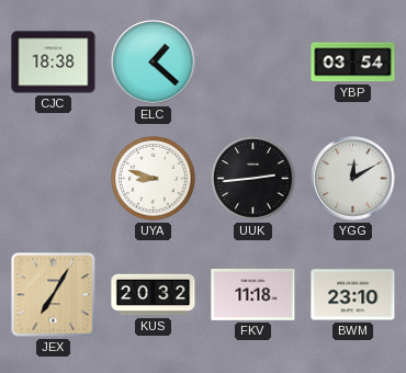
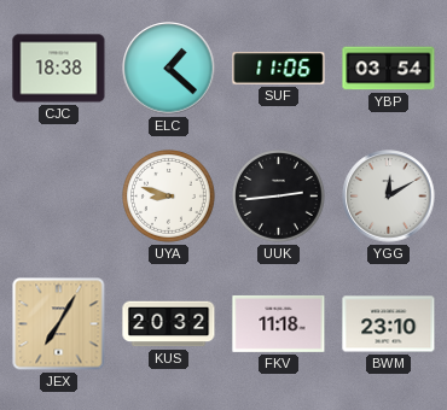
SUF: none -> 11:06 (279, 69)
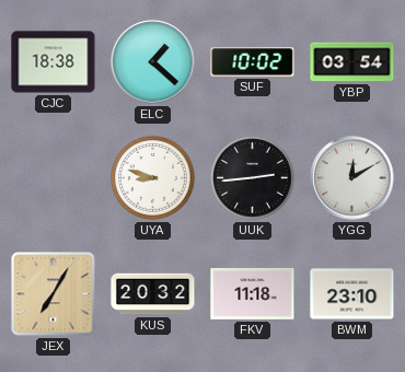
SUF: 11:06 -> 10:02 (253, 62)
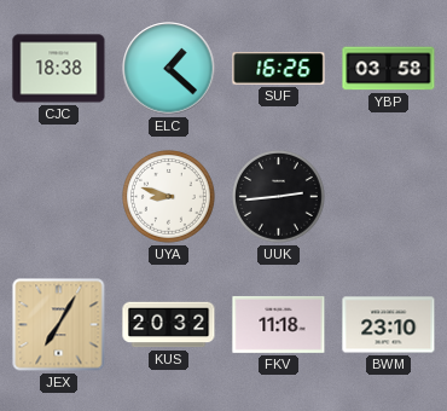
SUF: 10:02 -> 16:26 (279, 69)
YBP: 03:54 -> 03:58 (389, 69)
YGG: 12:10 -> none (352, 178)
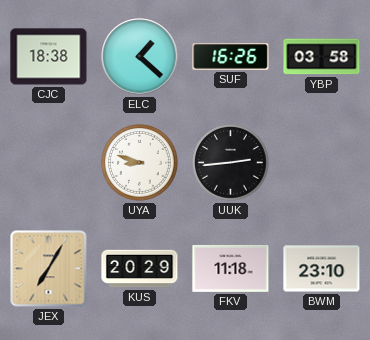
KUS: 20:32 -> 20:29 (140, 269)
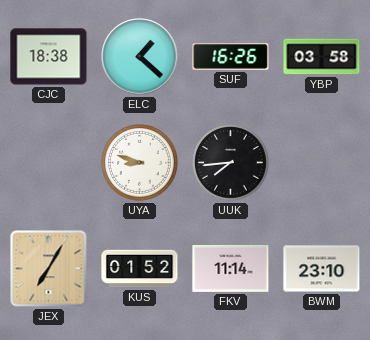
UUK: 2:44 -> 7:44 (231, 163)
KUS: 20:29 -> 01:52 (140, 269)
FKV: 11:18 -> 11:14 (231, 268)
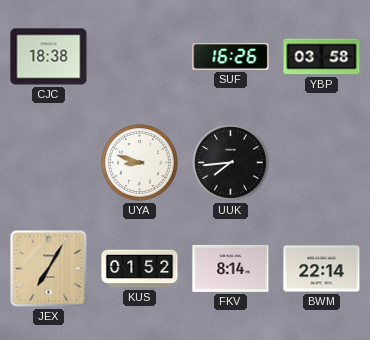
ELC: 1:22 -> none (140, 57)
FKV: 11:14 -> 8:14 (231, 268)
BWM: 23:10 -> 22:14 (322, 269)
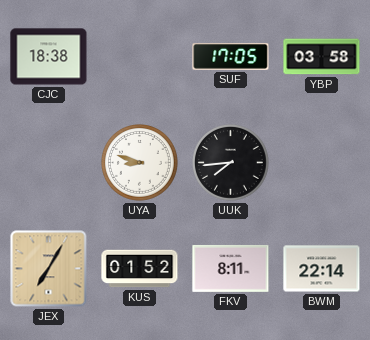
SUF: 16:26 -> 17:05 (231, 57)
FKV: 8:14 -> 8:11 (231, 268)
